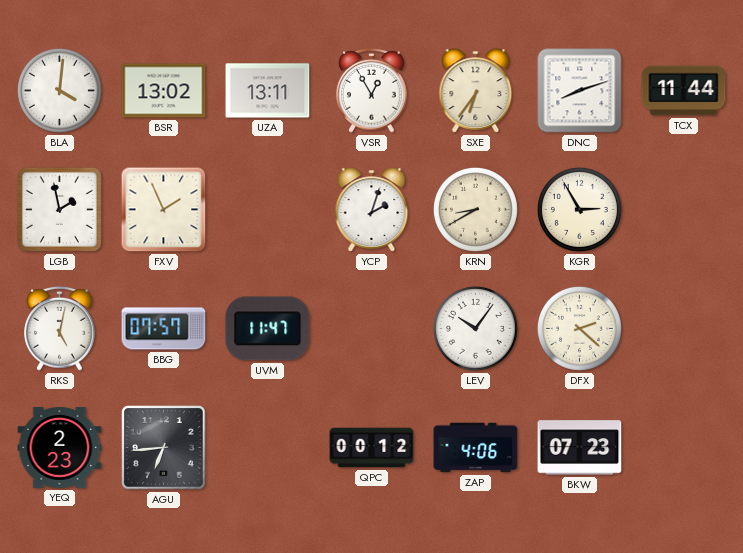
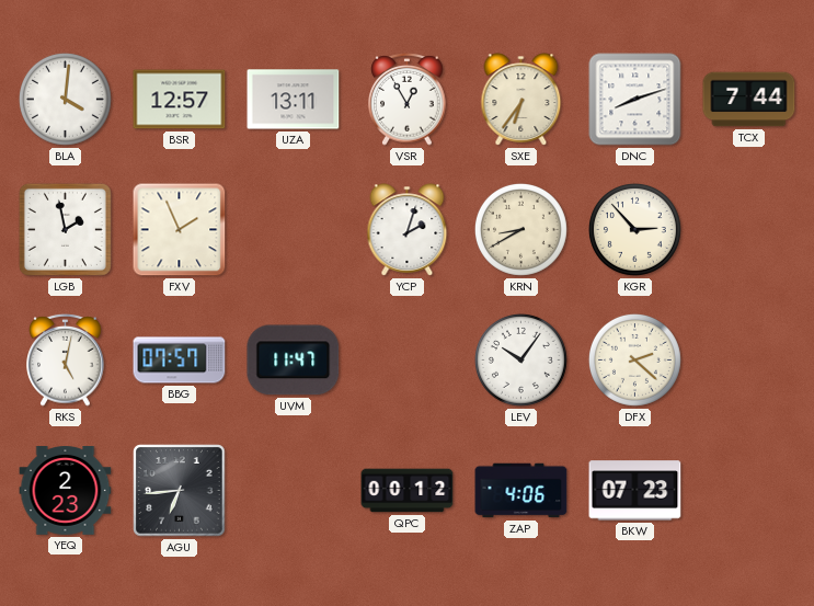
BSR: 13:02 -> 12:57 (180, 100)
TCX: 11:44 -> 7:44 (749, 100)
KGR: 2:55 -> 2:53 (634, 229)
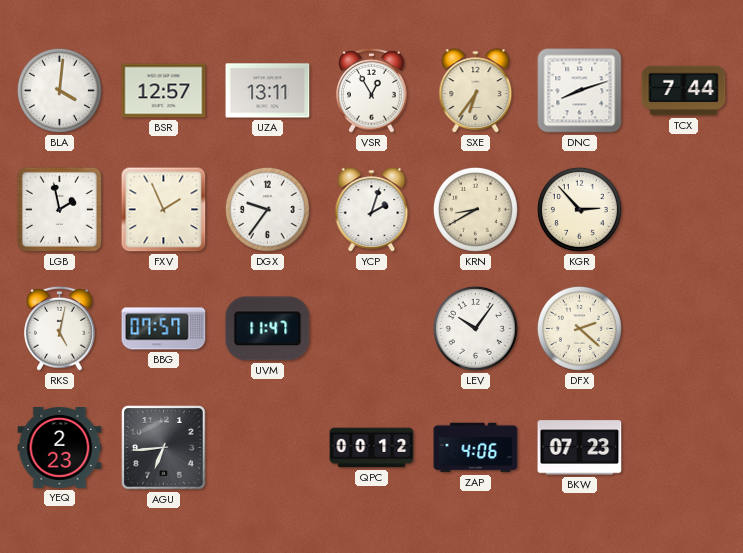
DGX: none -> 9:36 (267, 209)
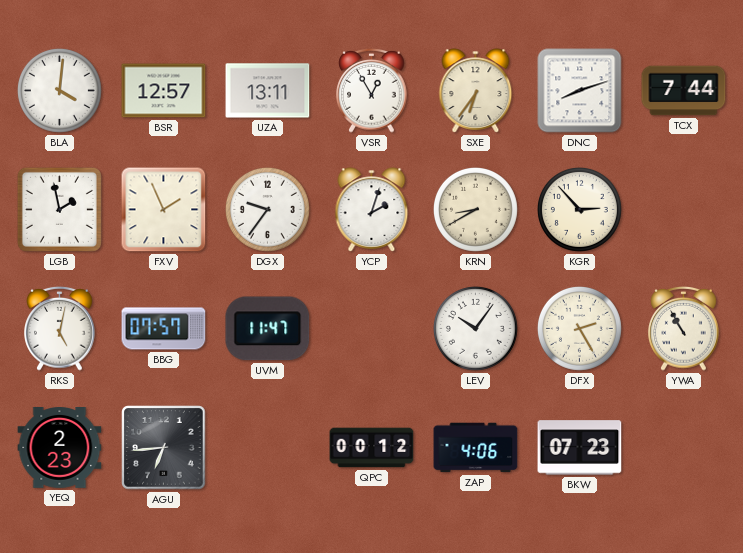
DFX: 2:22 -> 2:25 (579, 328)
YWA: none -> 10:55 (684, 328)
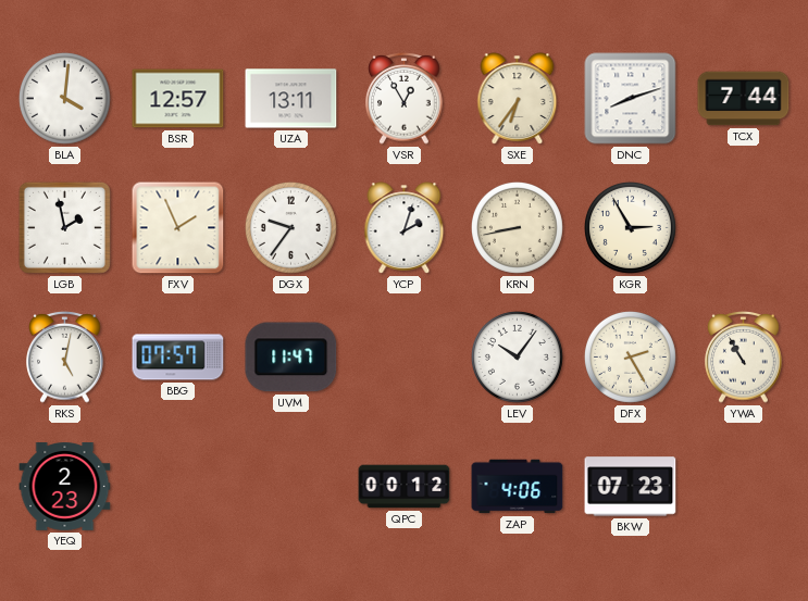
KRN: 8:40 -> 8:43 (517, 227)
KGR: 2:53 -> 2:55 (630, 227)
AGU: 6:44 -> none (164, 448)
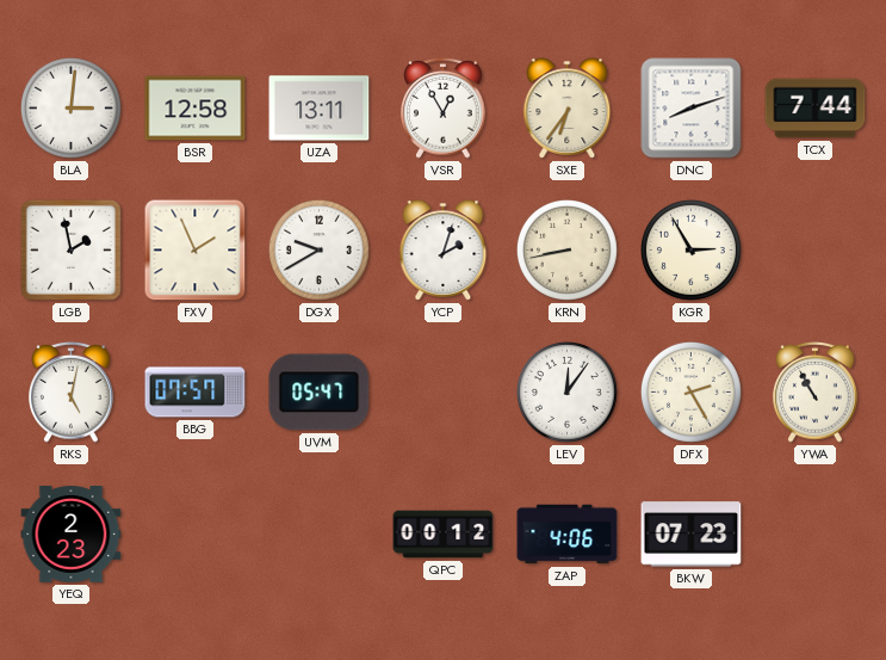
BLA: 4:01 -> 3:01 (70, 107)
BSR: 12:57 -> 12:58 (196, 109)
DGX: 9:36 -> 9:40 (318, 249)
UVM: 11:47 -> 05:47 (320, 393)
LEV: 10:06 -> 12:06 (566, 391)
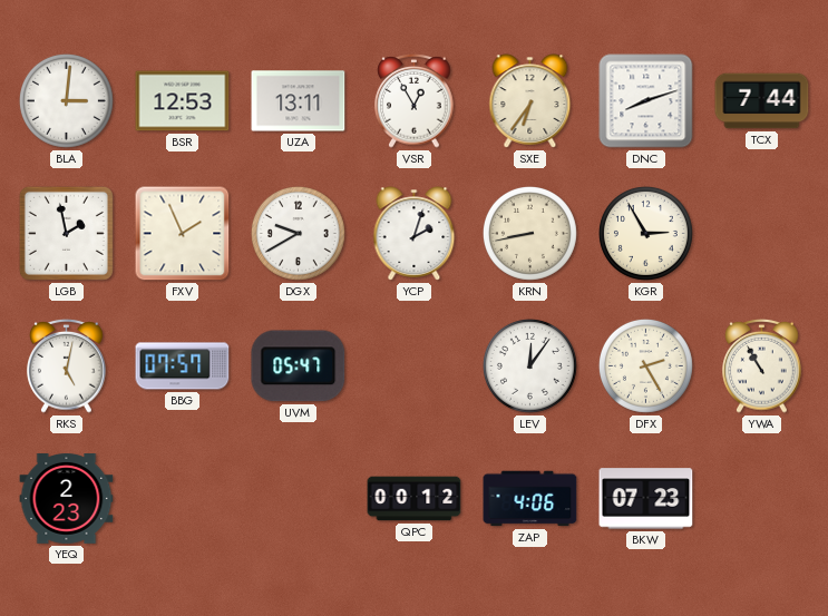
BSR: 12:58 -> 12:53 (183, 101)
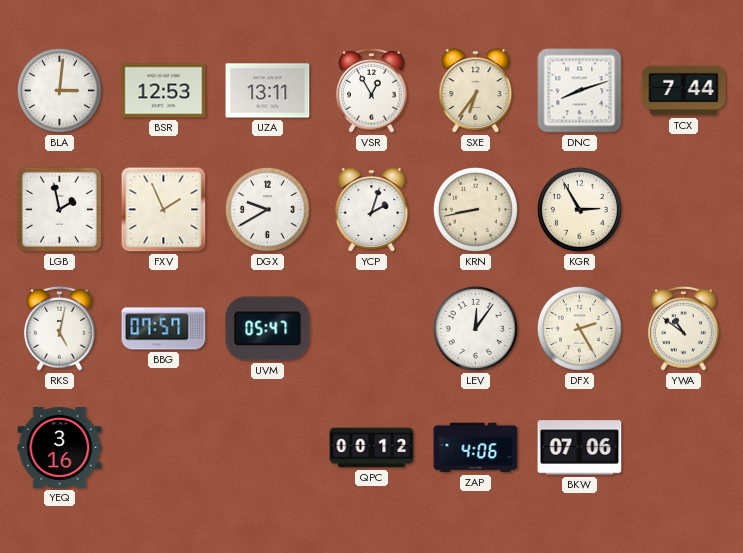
YWA: 10:55 -> 10:51 (684, 328)
YEQ: 2:23 -> 3:16 (60, 448)
BKW: 07:23 -> 07:06 (580, 448)
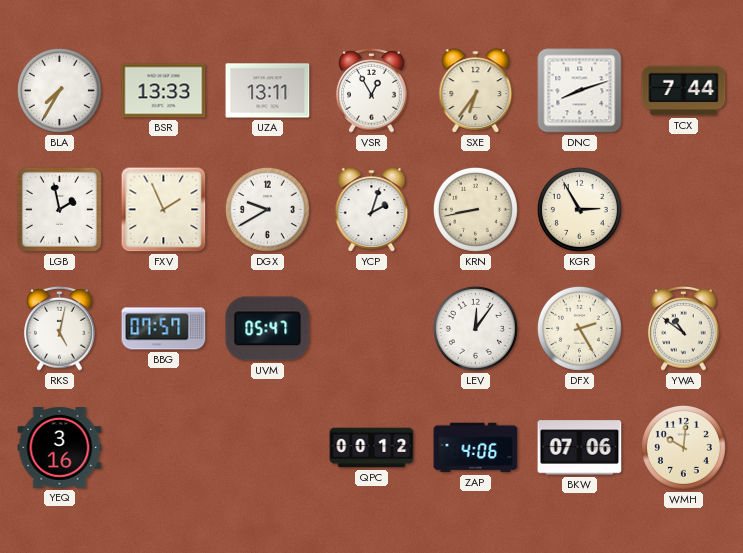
BLA: 3:01 -> 7:35 (59, 90)
BSR: 12:53 -> 13:33 (164, 91)
WMH: none -> 10:01 (683, 447)
